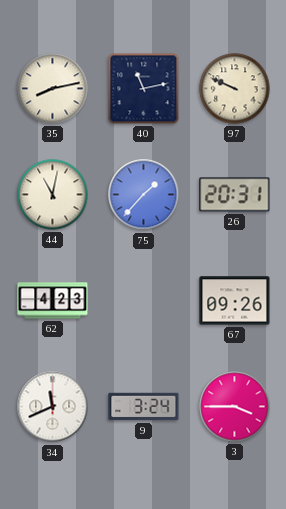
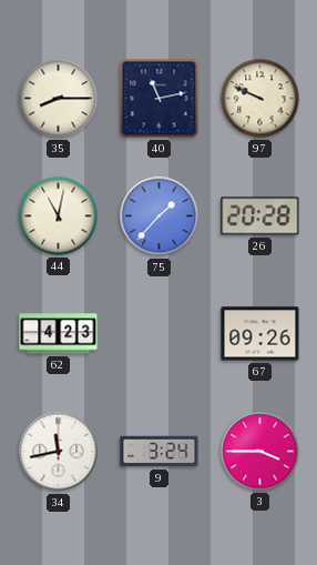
35: 8:13 -> 8:15 (59, 99)
26: 20:31 -> 20:28 (260, 216)
34: 11:41 -> 11:43 (59, 452)
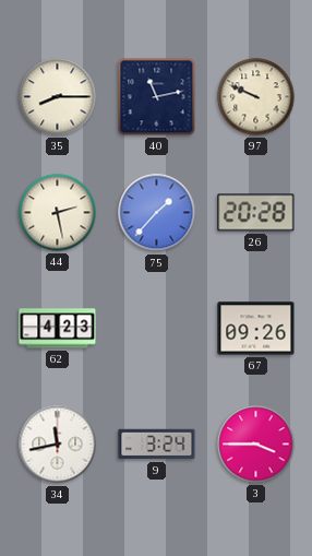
44: 11:02 -> 2:28 (58, 213)
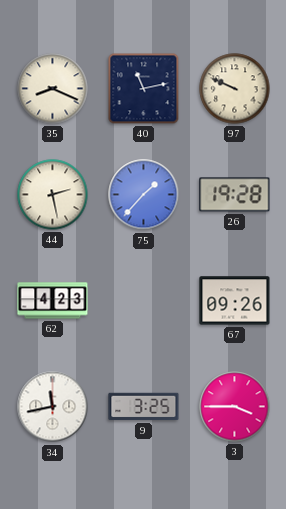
35: 8:15 -> 8:19 (53, 89)
26: 20:28 -> 19:28 (235, 195)
9: 3:24 -> 3:25 (144, 407)
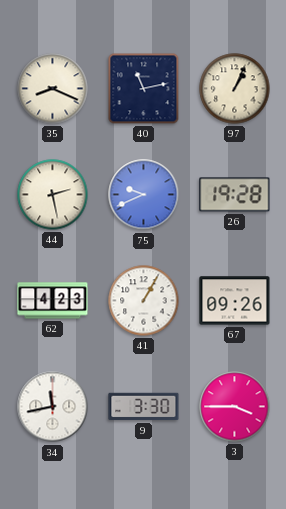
97: 9:49 -> 1:04 (235, 89)
75: 1:37 -> 9:41 (144, 195)
41: none -> 1:05 (144, 301)
9: 3:25 -> 3:30 (144, 407)
